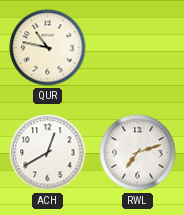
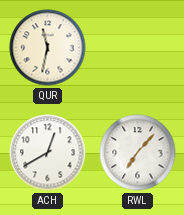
QUR: 10:47 -> 11:32 (48, 48)
RWL: 7:12 -> 7:07 (138, 153)
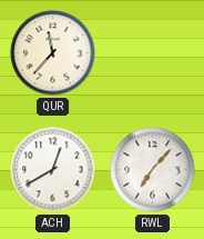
QUR: 11:32 -> 11:37 (53, 53)
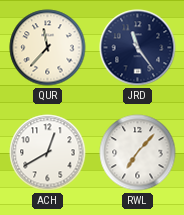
JRD: none -> 11:24 (138, 48)
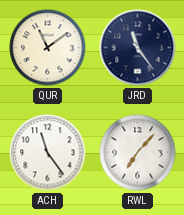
QUR: 11:37 -> 11:09 (48, 48)
ACH: 12:40 -> 11:24 (48, 153)
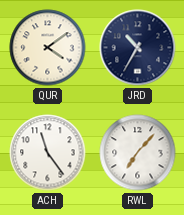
QUR: 11:09 -> 4:09 (48, 48)
JRD: 11:24 -> 10:35 (138, 48)
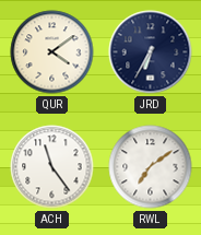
JRD: 10:35 -> 6:35 (151, 52)
RWL: 7:07 -> 7:09 (151, 167)
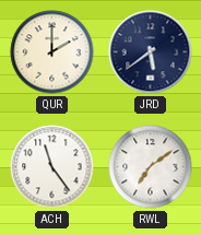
QUR: 4:09 -> 2:00 (52, 52)
JRD: 6:35 -> 5:39 (151, 52)
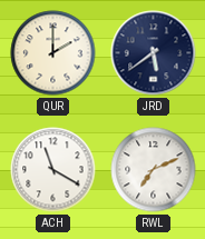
ACH: 11:24 -> 11:20 (53, 170)
RWL: 7:09 -> 7:11 (154, 170)
